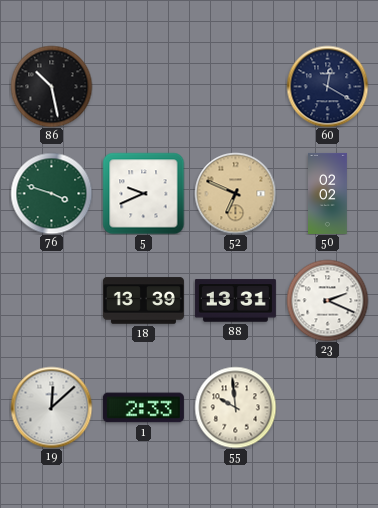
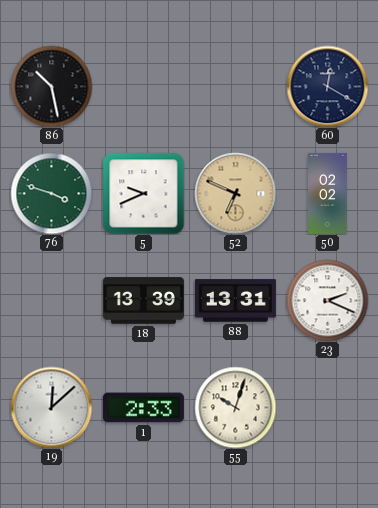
55: 9:59 -> 10:03 (235, 407)
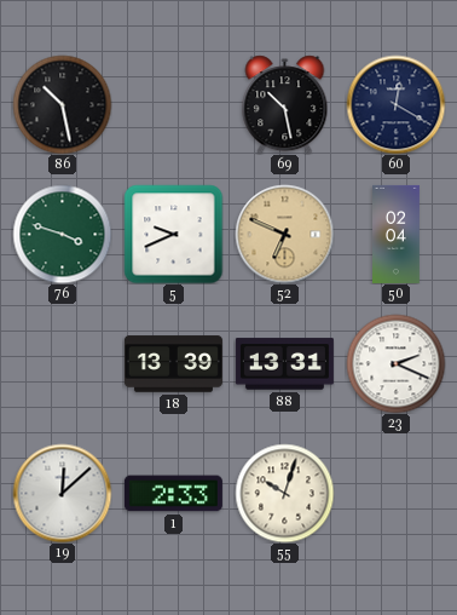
69: none -> 10:28 (285, 104)
50: 02:02 -> 02:04 (397, 234)
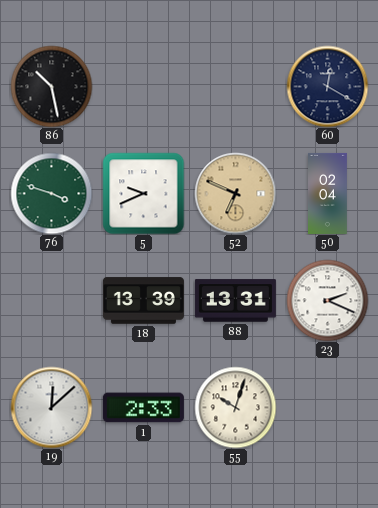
69: 10:28 -> none (285, 104)
